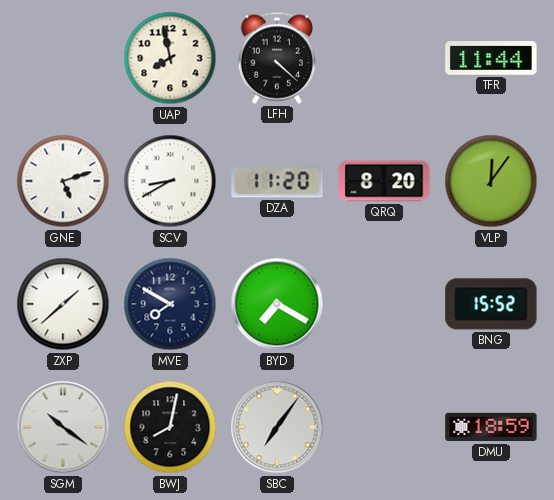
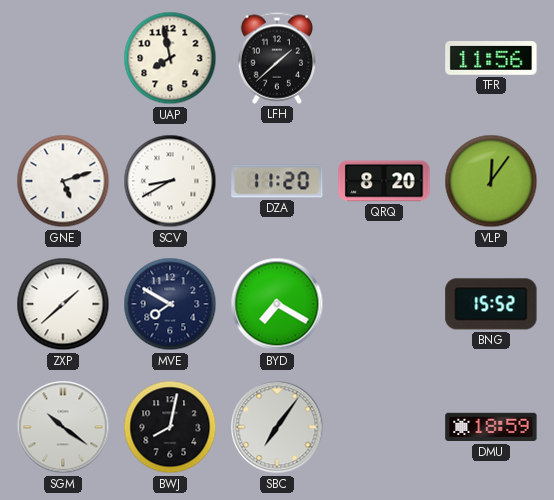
LFH: 4:22 -> 1:38 (277, 58)
TFR: 11:44 -> 11:56 (491, 58)
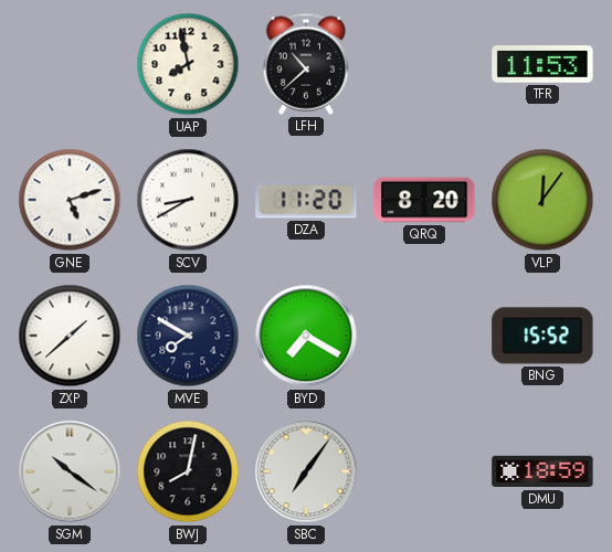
LFH: 1:38 -> 10:38 (306, 64)
TFR: 11:56 -> 11:53 (542, 64)
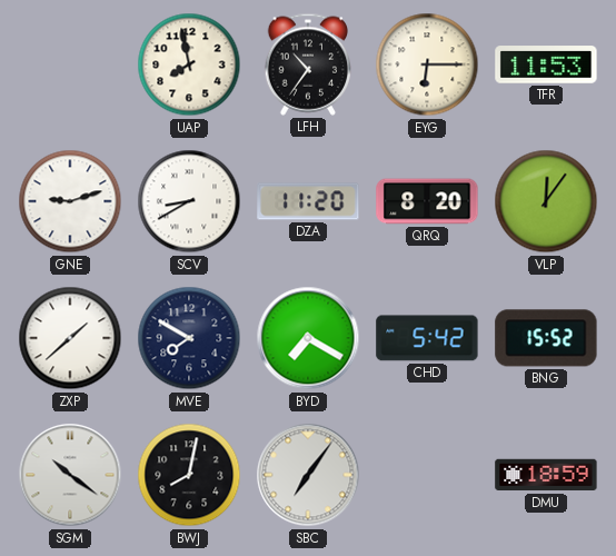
LFH: 10:38 -> 10:36 (308, 64)
EYG: none -> 6:15 (427, 64)
GNE: 5:12 -> 9:12 (70, 201)
CHD: none -> 5:42 (427, 338)
